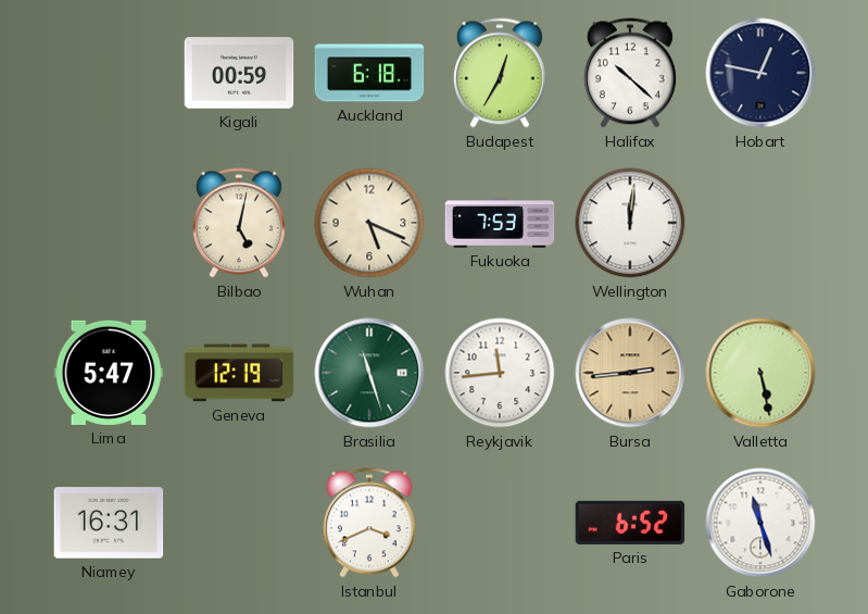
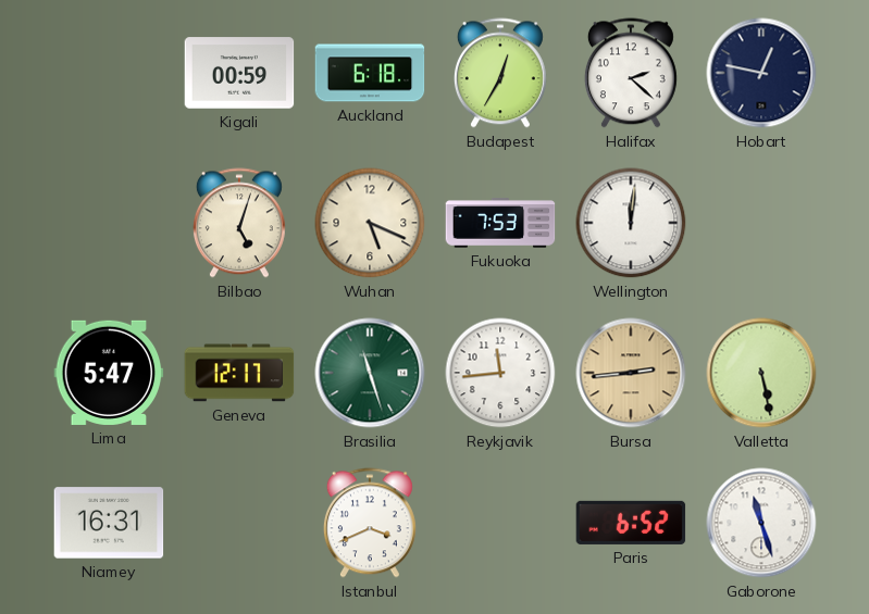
Halifax: 10:22 -> 2:22 (631, 73)
Bilbao: 5:02 -> 5:03 (239, 223)
Geneva: 12:19 -> 12:17 (239, 373)
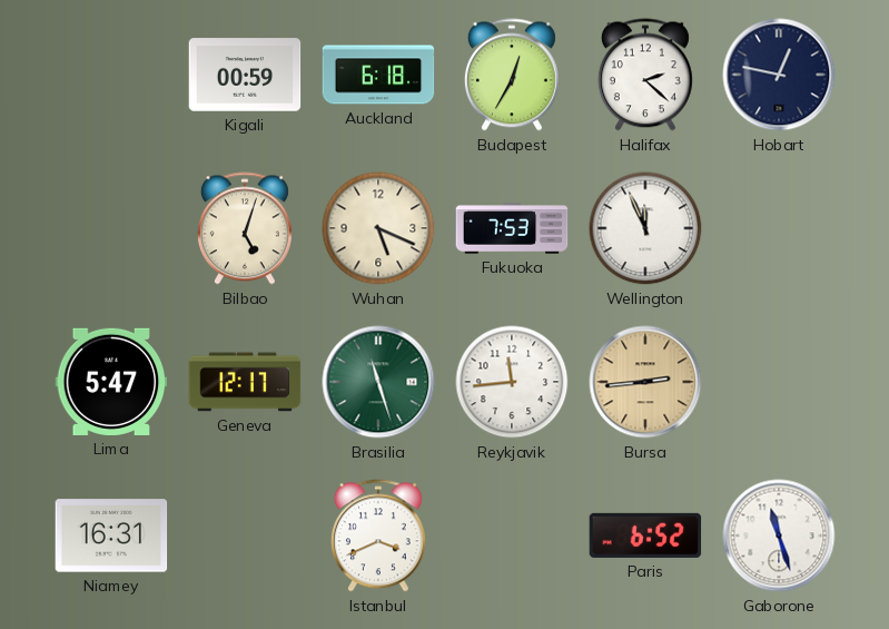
Wellington: 12:01 -> 11:56 (645, 228)
Valletta: 5:28 -> none (761, 373)
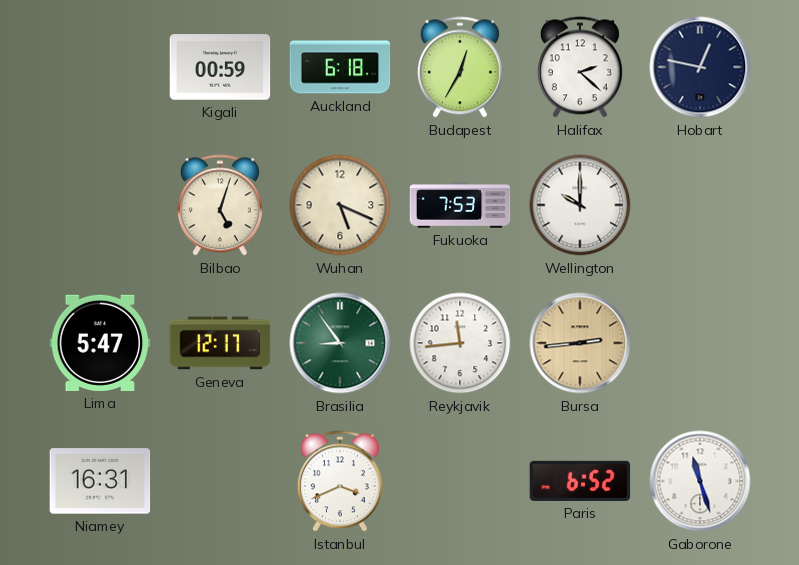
Wellington: 11:56 -> 10:00 (580, 205)
Brasilia: 11:27 -> 8:54 (340, 343)
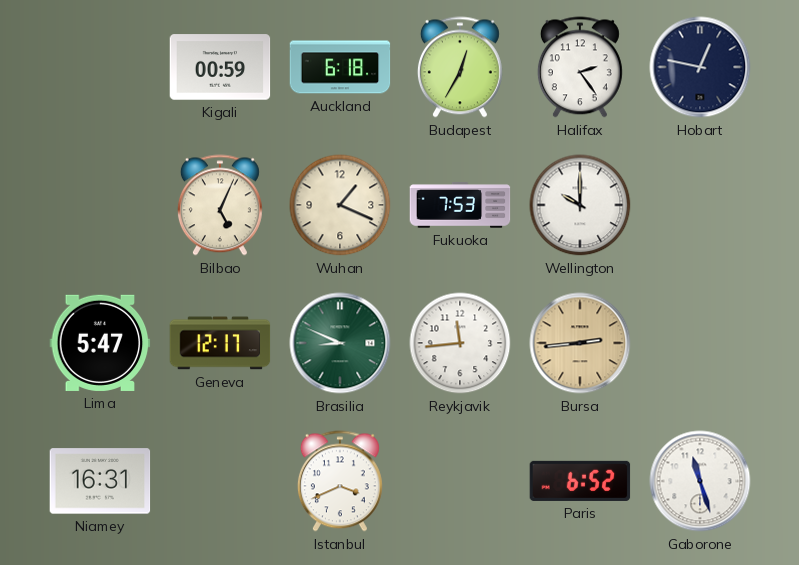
Halifax: 2:22 -> 2:24 (580, 67)
Bilbao: 5:03 -> 5:04 (220, 205)
Wuhan: 5:19 -> 1:19 (340, 205)
Brasilia: 8:54 -> 8:49 (340, 343)
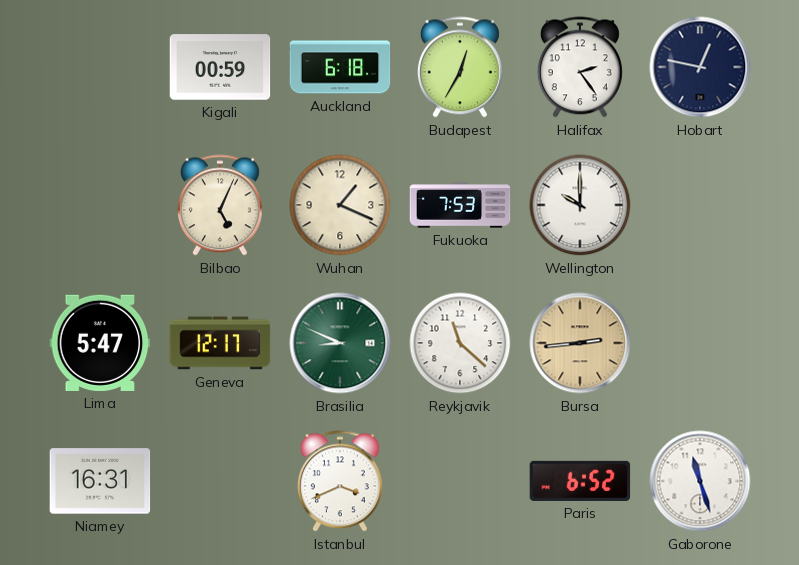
Reykjavik: 11:44 -> 11:22 (460, 343)
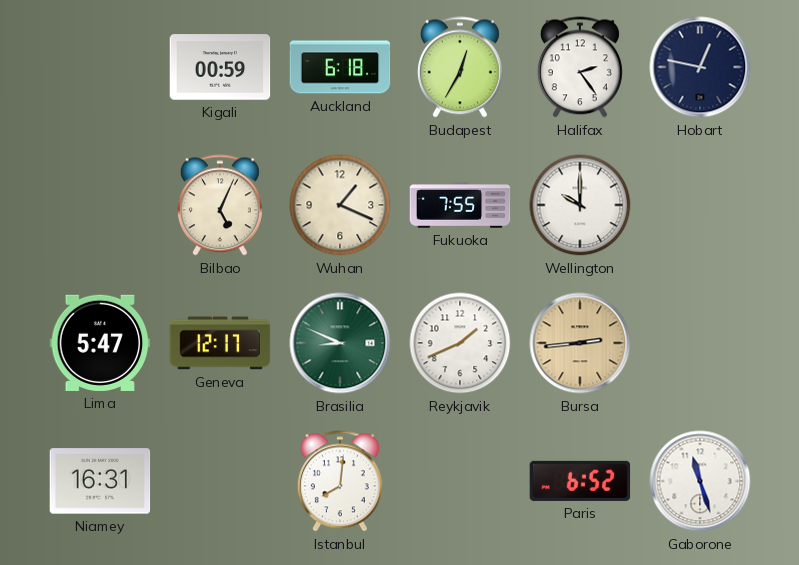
Fukuoka: 7:53 -> 7:55 (460, 205)
Reykjavik: 11:22 -> 1:41 (460, 343)
Istanbul: 3:41 -> 8:01 (340, 481)
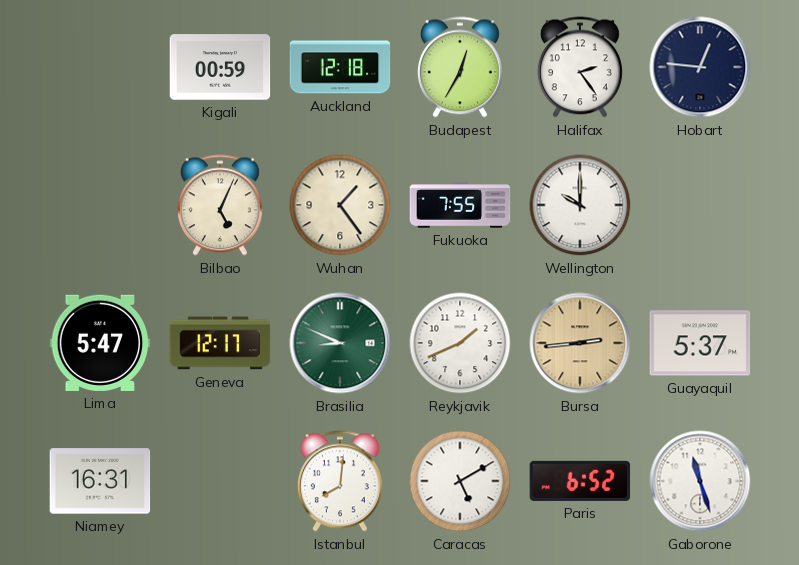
Auckland: 6:18 -> 12:18 (340, 67)
Hobart: 12:47 -> 12:46 (700, 67)
Wuhan: 1:19 -> 1:24 (340, 205)
Guayaquil: none -> 5:37 (700, 343)
Caracas: none -> 5:10 (460, 481)
